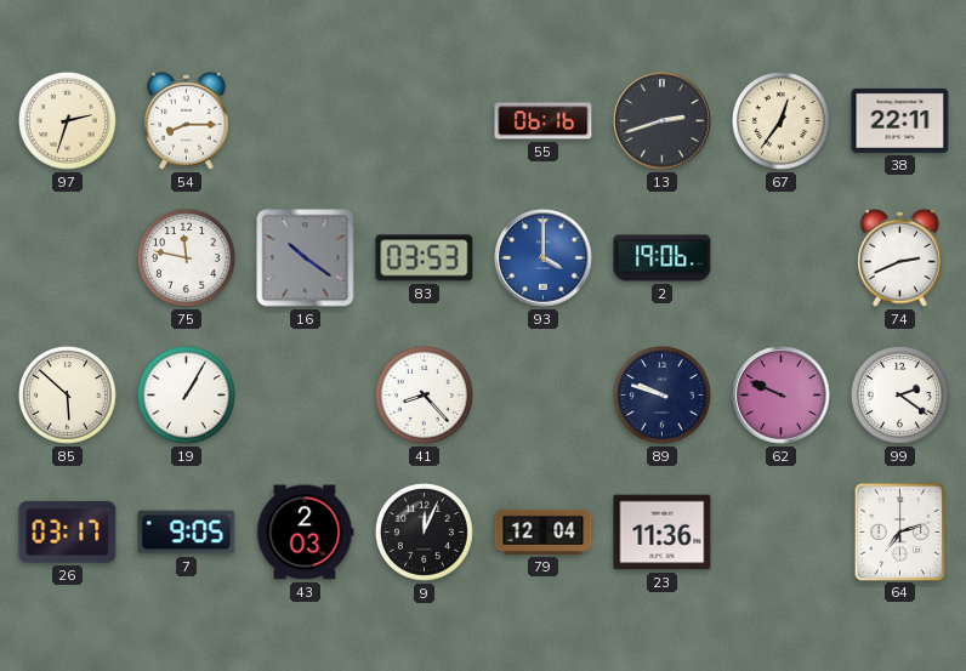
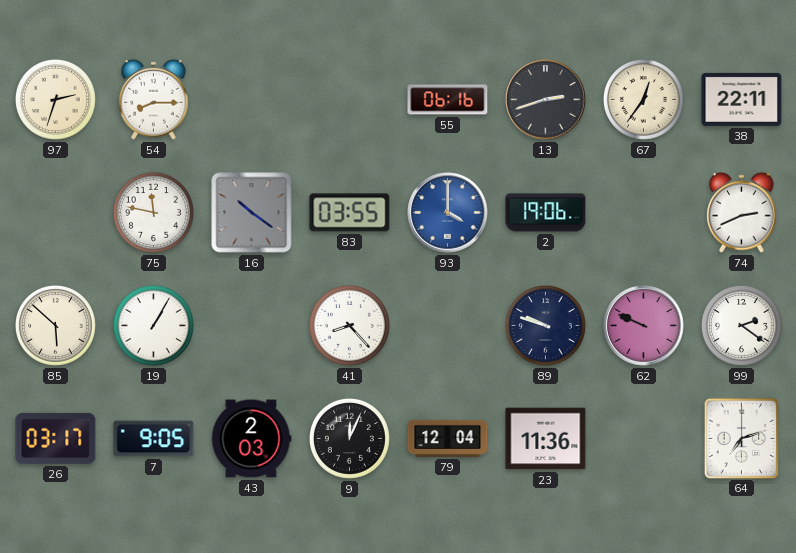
83: 03:53 -> 03:55 (350, 213)
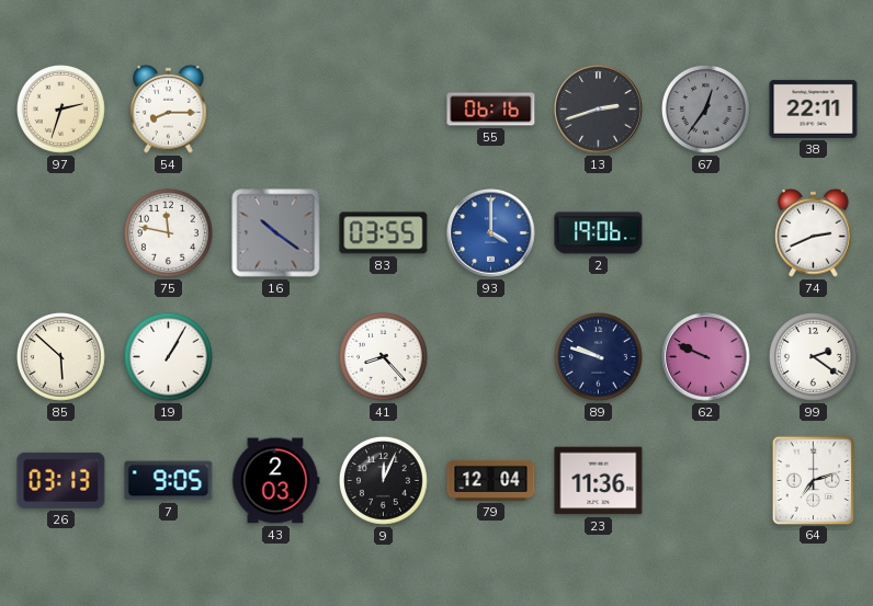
67 dial: cream -> grey (705, 108)
26: 03:17 -> 03:13 (61, 480)
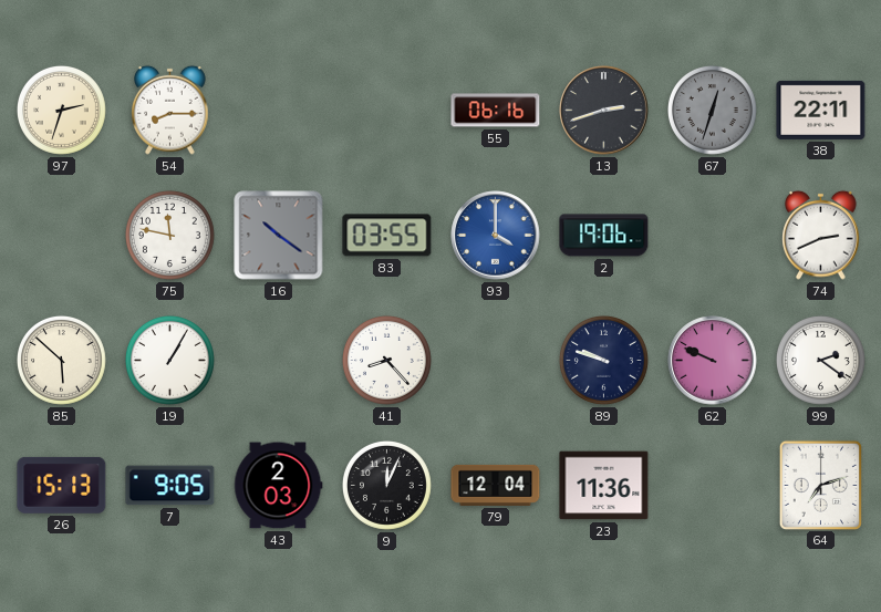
67: 12:36 -> 12:33 (712, 110)
26: 03:13 -> 15:13 (62, 485)
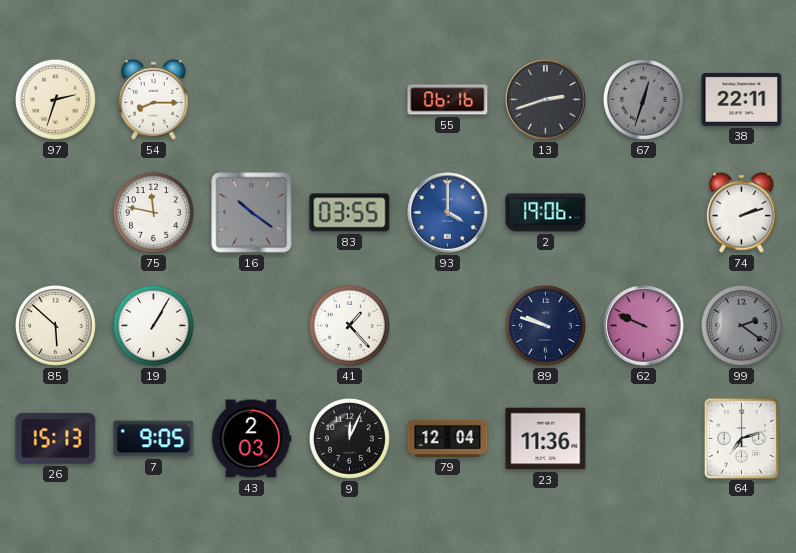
74: 2:41 -> 2:12 (742, 212)
41: 8:23 -> 1:23 (349, 325)
99 dial: white -> grey (741, 325)
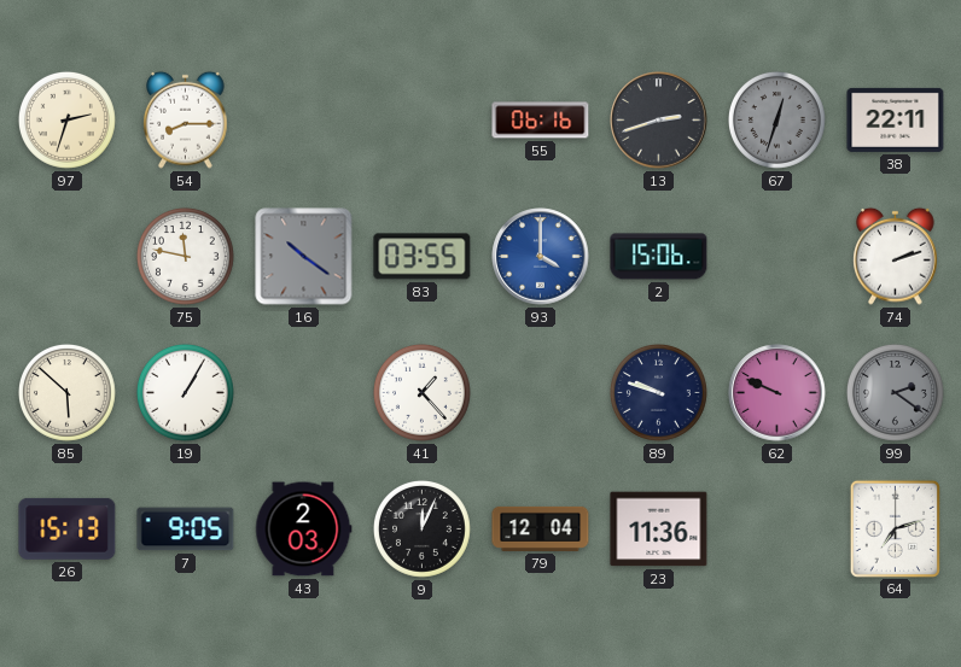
2: 19:06 -> 15:06 (659, 257)
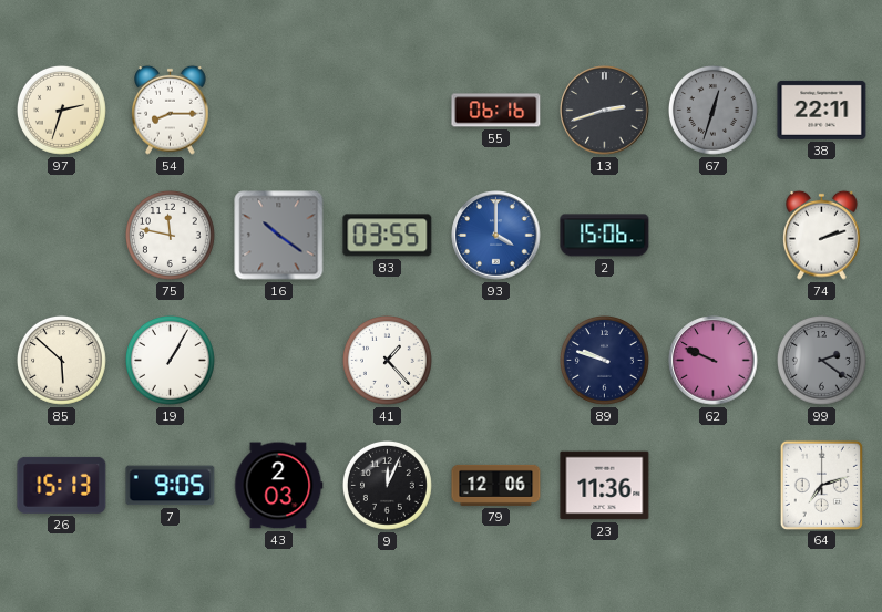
79: 12:04 -> 12:06 (496, 485)
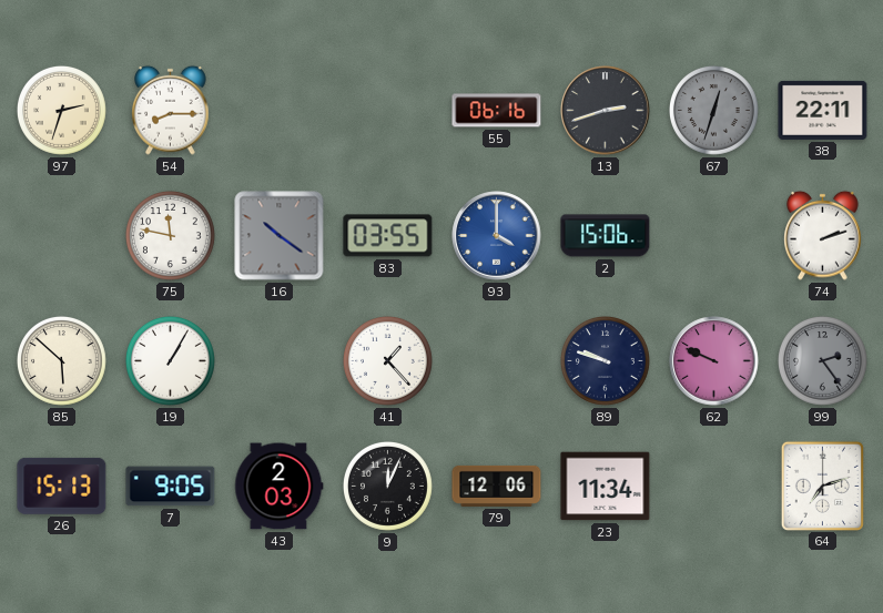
99: 2:21 -> 2:24 (822, 360)
23: 11:36 -> 11:34 (606, 487)
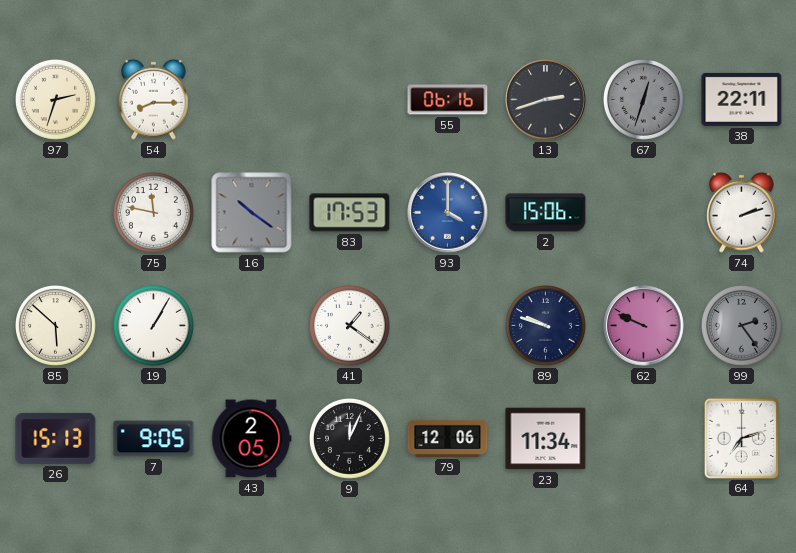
83: 03:55 -> 17:53 (350, 213)
41: 1:23 -> 1:21 (349, 325)
43: 2:03 -> 2:05 (252, 439)
